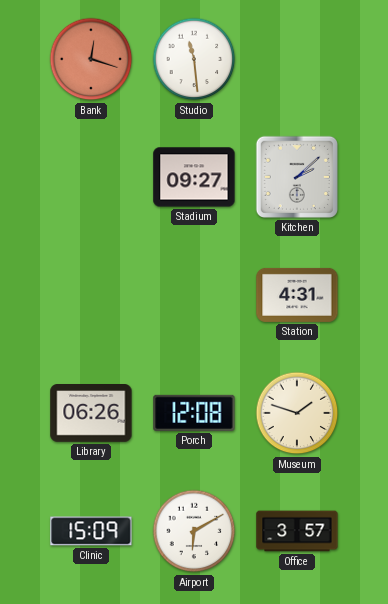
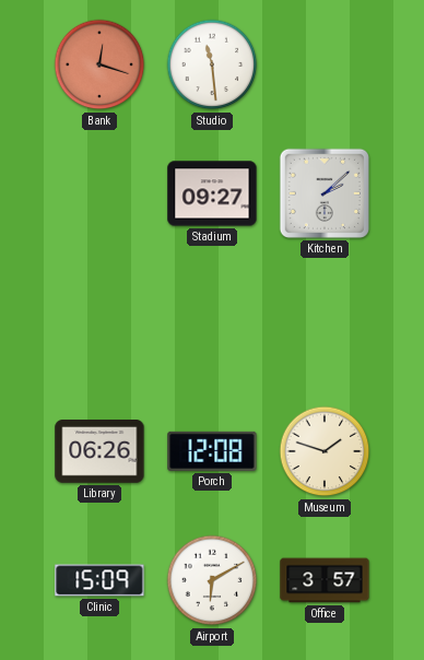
Station: 4:31 -> none (297, 295)
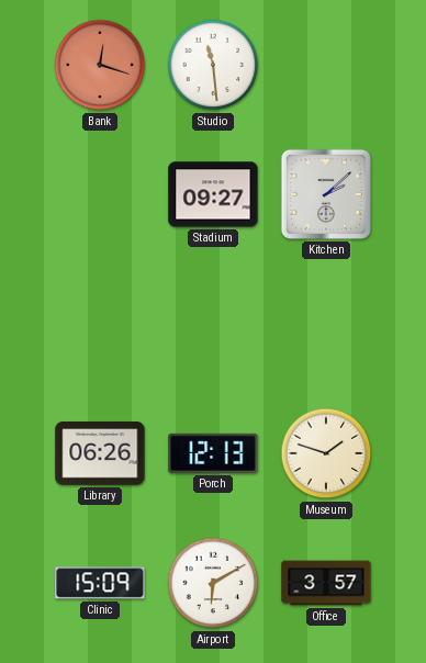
Porch: 12:08 -> 12:13 (213, 453)
